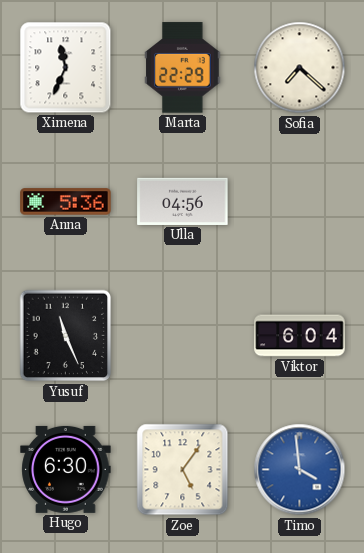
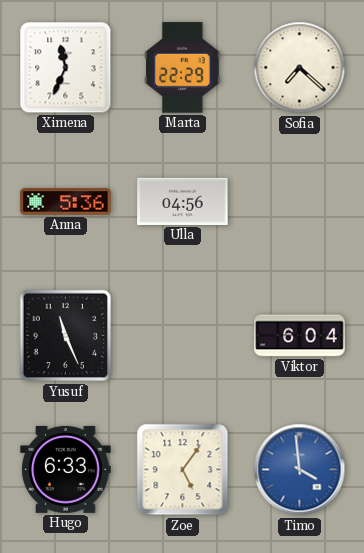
Hugo: 6:30 -> 6:33 (66, 469)
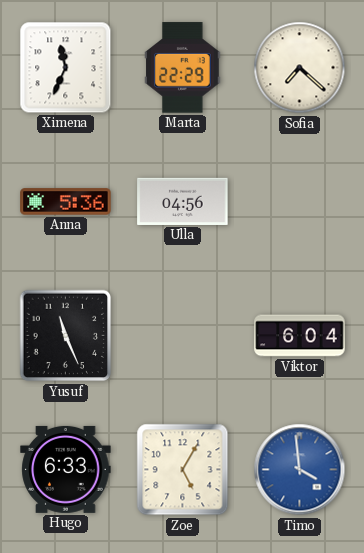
Zoe: 5:06 -> 5:05 (183, 470)
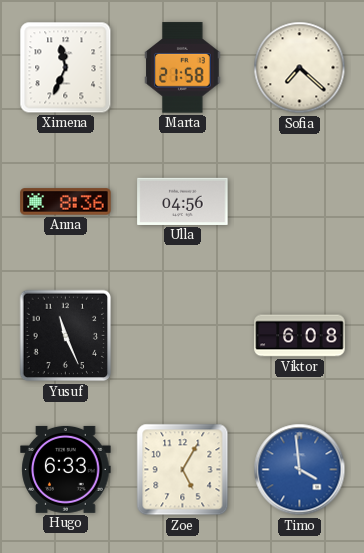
Marta: 22:29 -> 21:58 (183, 68)
Anna: 5:36 -> 8:36 (66, 202)
Viktor: 6:04 -> 6:08 (300, 336)
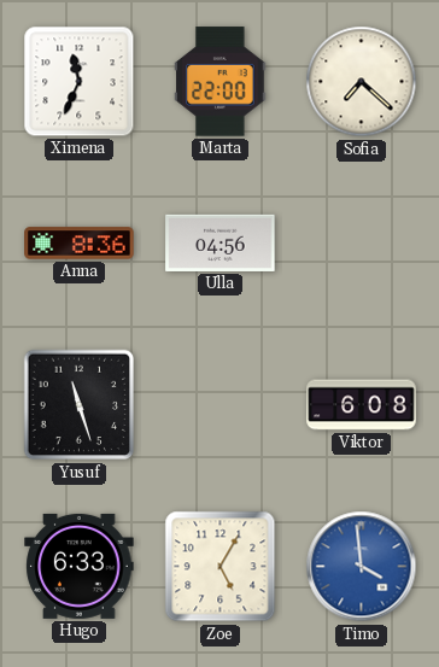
Marta: 21:58 -> 22:00 (221, 82)
Yusuf: 11:26 -> 11:27 (80, 405)
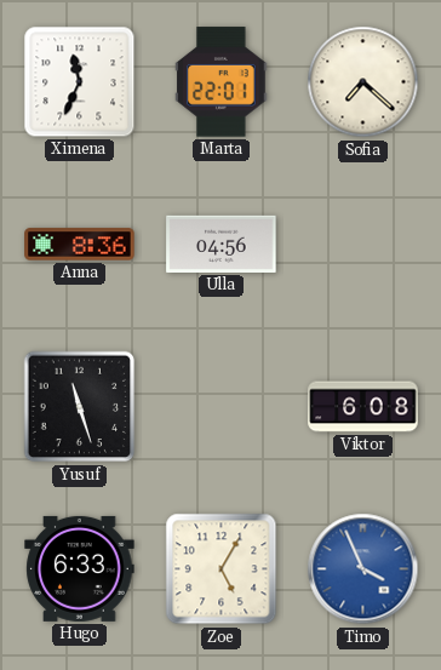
Marta: 22:00 -> 22:01 (222, 82)
Timo: 3:59 -> 3:56 (363, 569)
